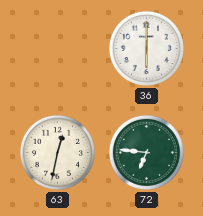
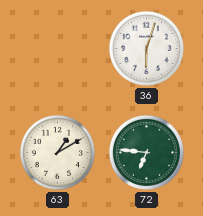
36: 6:00 -> 6:03 (146, 48)
63: 12:32 -> 1:10 (57, 152)
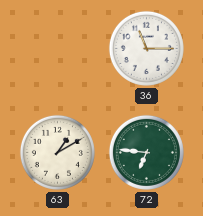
36: 6:03 -> 11:15 (146, 48)
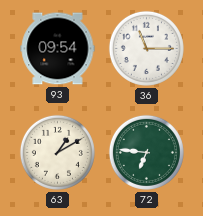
93: none -> 09:54 (58, 49)
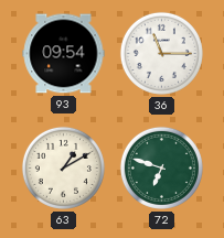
72: 6:46 -> 6:48 (161, 167)
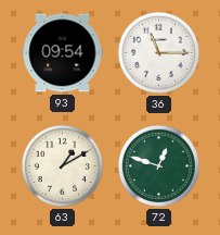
72: 6:48 -> 12:48 (158, 165)
